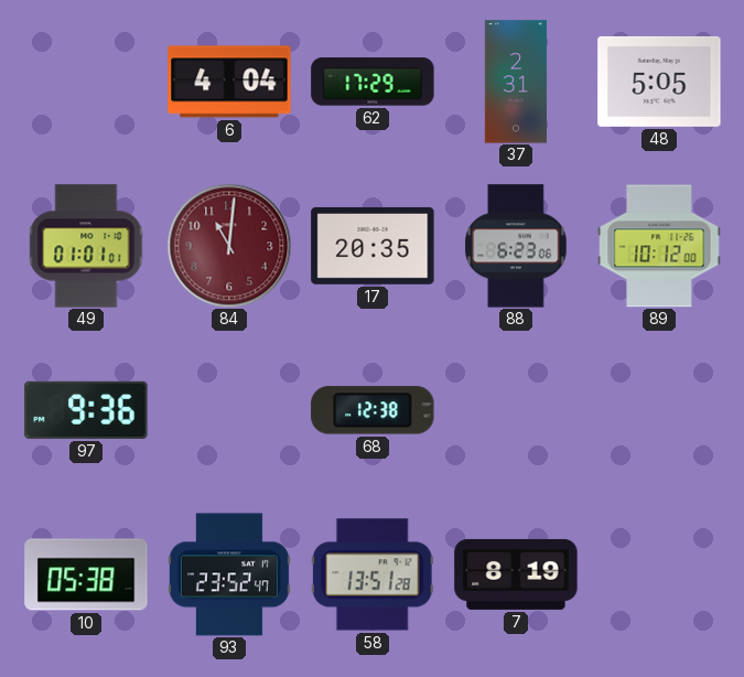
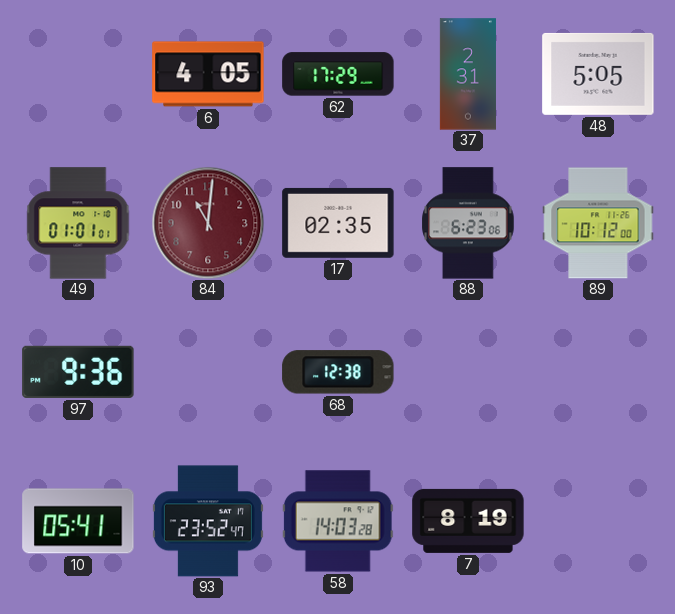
6: 4:04 -> 4:05 (208, 74)
17: 20:35 -> 02:35 (338, 223)
10: 05:38 -> 05:41 (78, 521)
58: 13:51 -> 14:03 (338, 521)
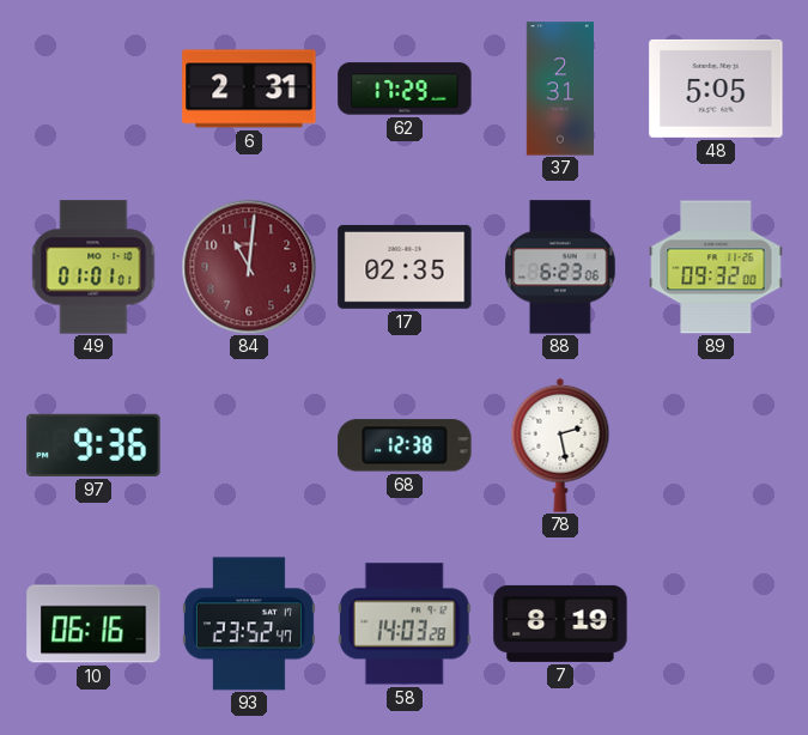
6: 4:05 -> 2:31 (249, 89)
89: 10:12 -> 09:32 (716, 267)
78: none -> 2:28 (560, 445)
10: 05:41 -> 06:16 (93, 624)
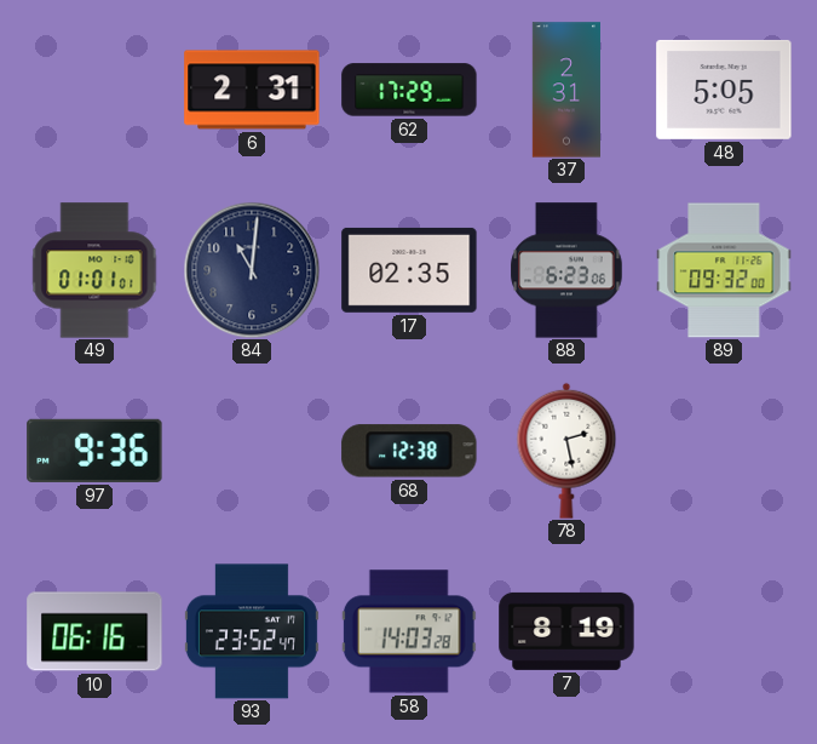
84 dial: burgundy -> navy (252, 270)
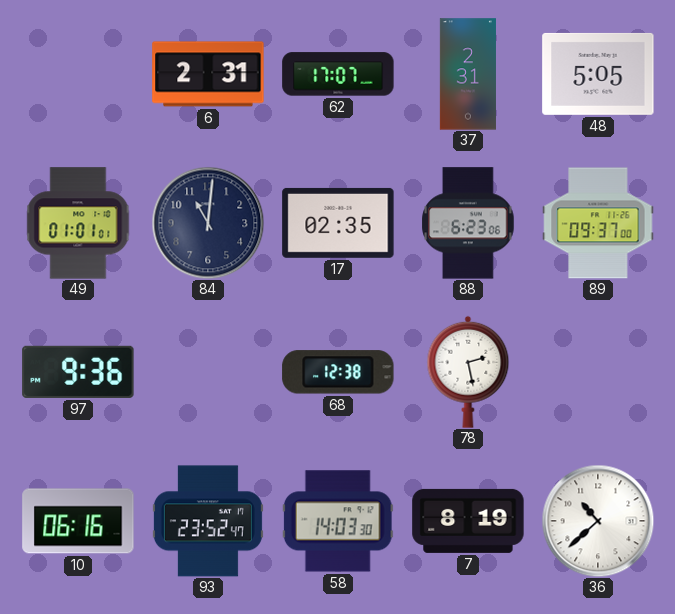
62: 17:29 -> 17:07 (338, 74)
89: 09:32 -> 09:37 (598, 223)
58: 14:03:28 -> 14:03:30 (338, 521)
36: none -> 10:38 (598, 521)
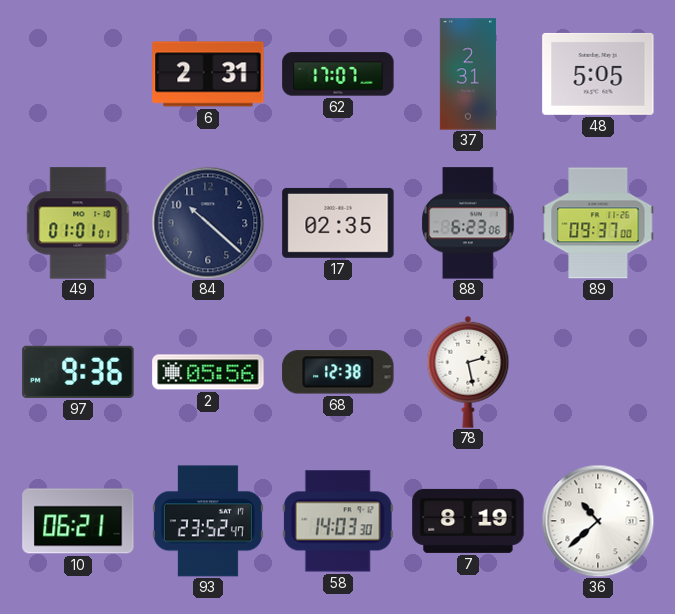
84: 11:01 -> 10:22 (208, 223)
2: none -> 05:56 (208, 372)
10: 06:16 -> 06:21 (78, 521)
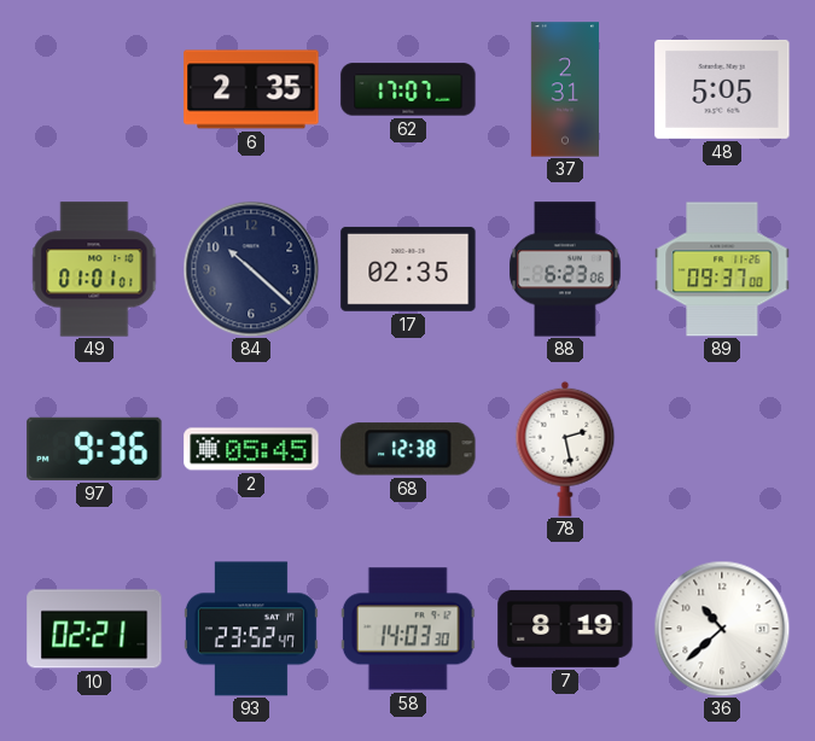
6: 2:31 -> 2:35 (251, 89)
2: 05:56 -> 05:45 (251, 449)
10: 06:21 -> 02:21 (94, 629)
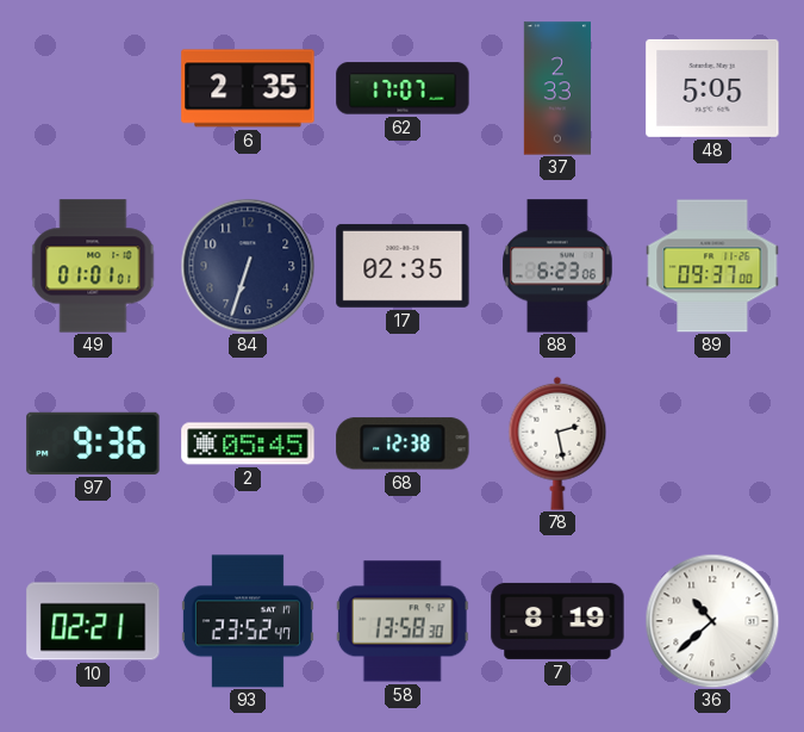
37: 2:31 -> 2:33 (557, 88)
84: 10:22 -> 6:33 (248, 266)
58: 14:03 -> 13:58 (403, 621)
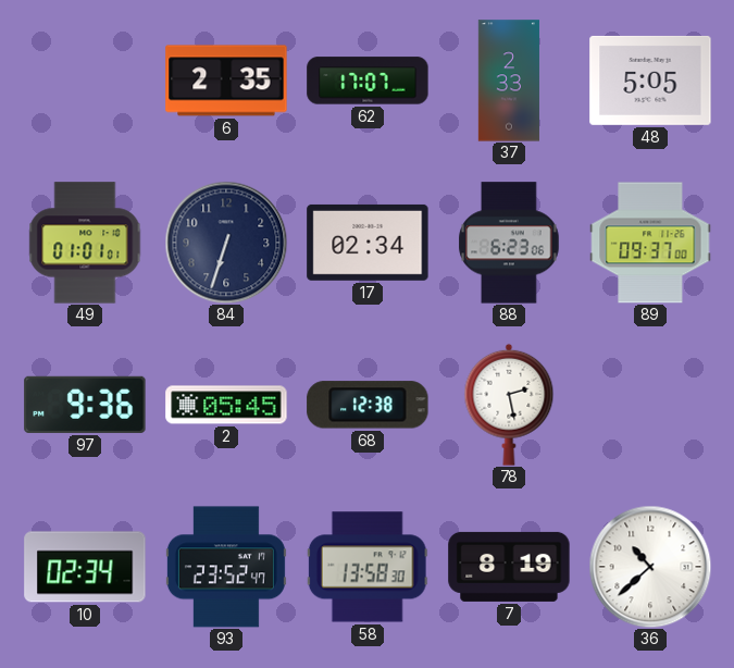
17: 02:35 -> 02:34 (368, 243)
10: 02:21 -> 02:34 (85, 567)
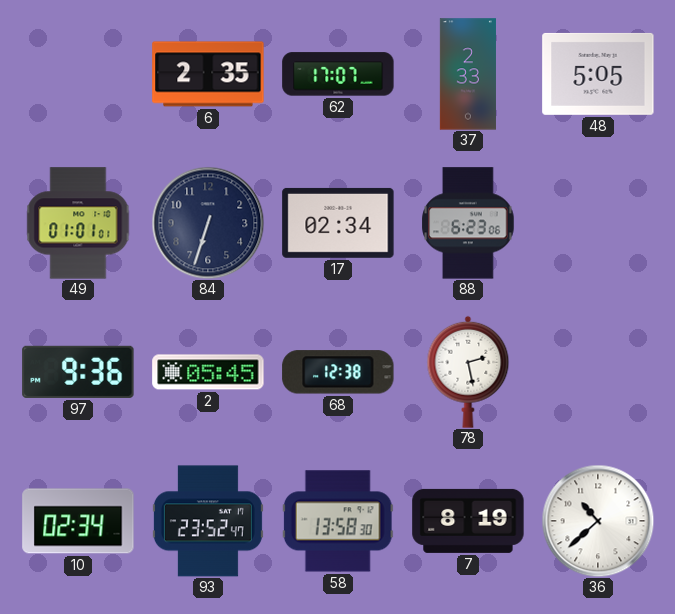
89: 09:37 -> none (650, 243)
